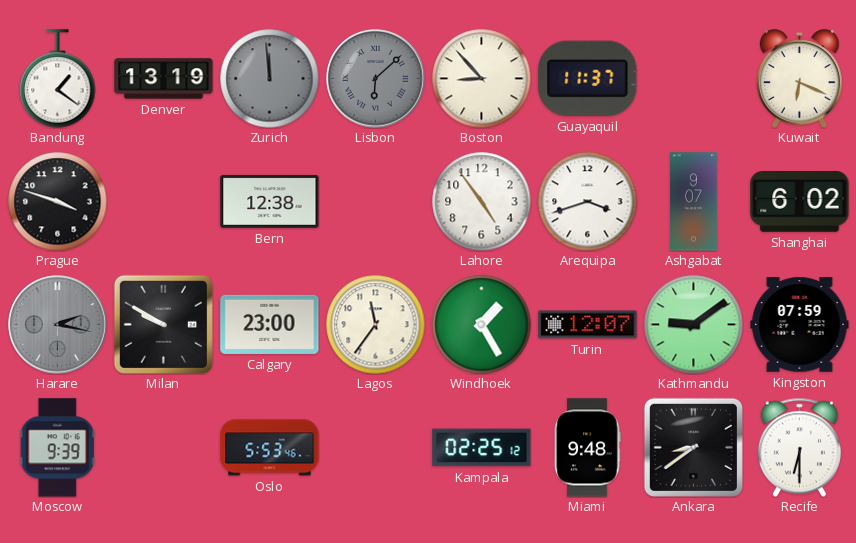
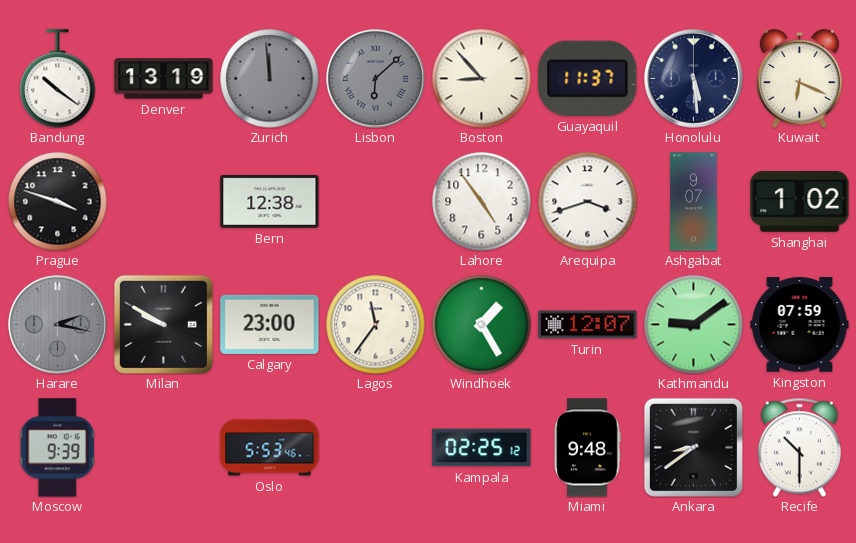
Bandung: 1:21 -> 10:21 (58, 79)
Honolulu: none -> 5:29 (694, 79)
Shanghai: 6:02 -> 1:02 (800, 202)
Recife: 6:30 -> 10:30 (799, 447)
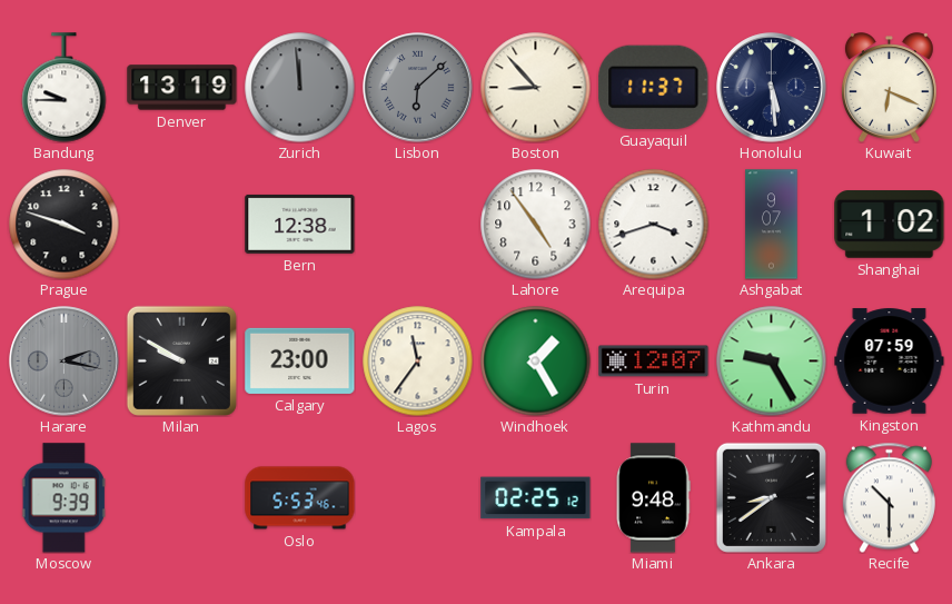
Bandung: 10:21 -> 9:45 (65, 88)
Kathmandu: 9:09 -> 9:25 (772, 362)
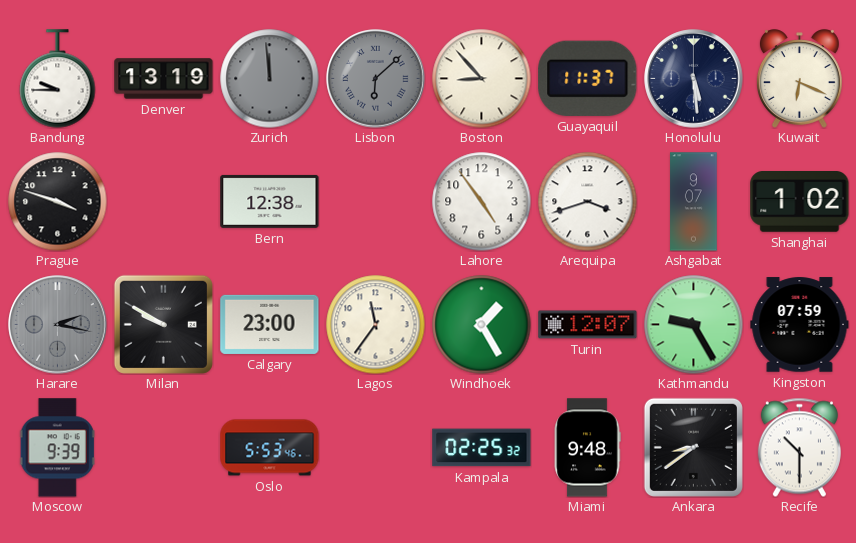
Kampala: 02:25:12 -> 02:25:32 (482, 448)
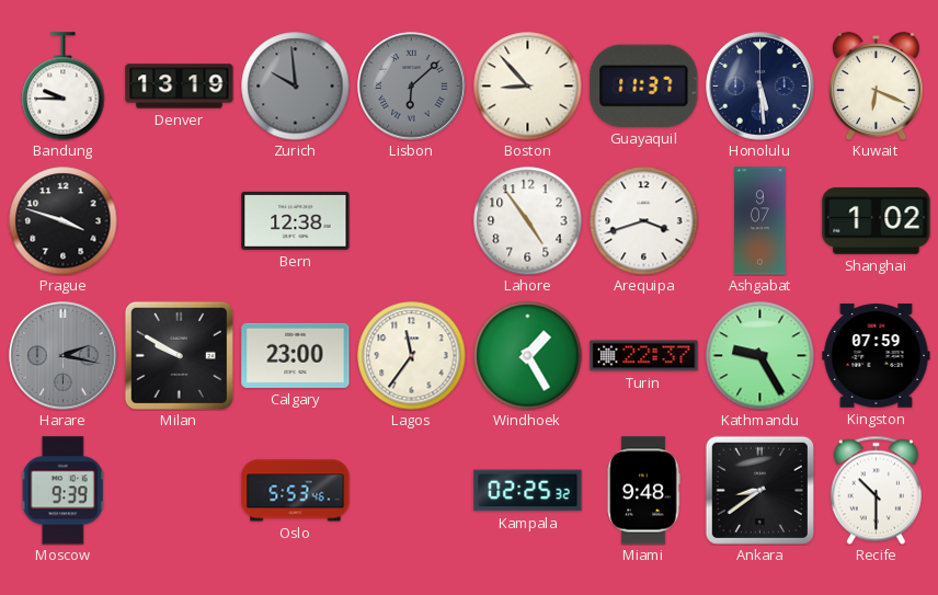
Zurich: 11:59 -> 9:59 (296, 87)
Turin: 12:07 -> 22:37 (644, 356)
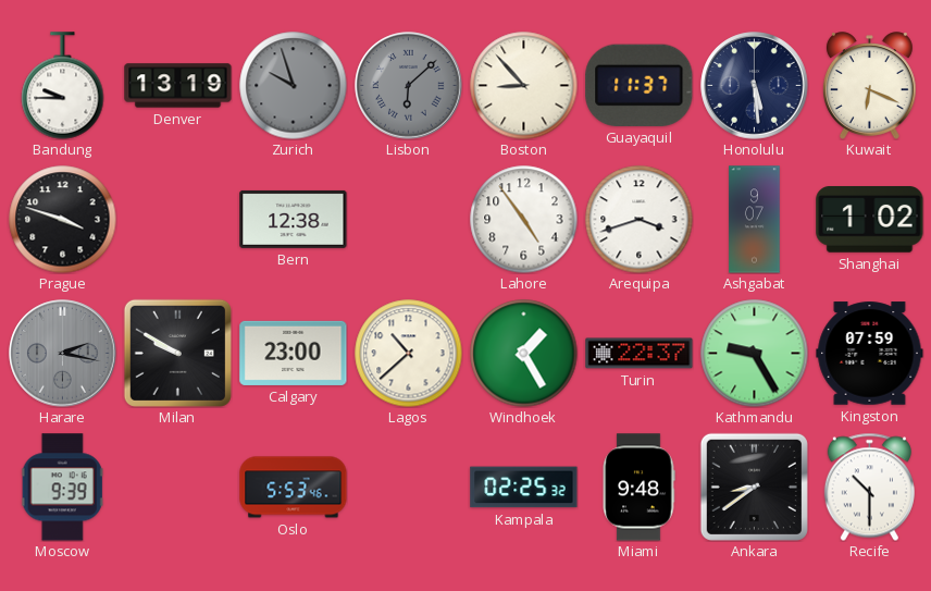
Zurich: 9:59 -> 9:57 (294, 86)
Lagos: 11:36 -> 10:38 (409, 354)
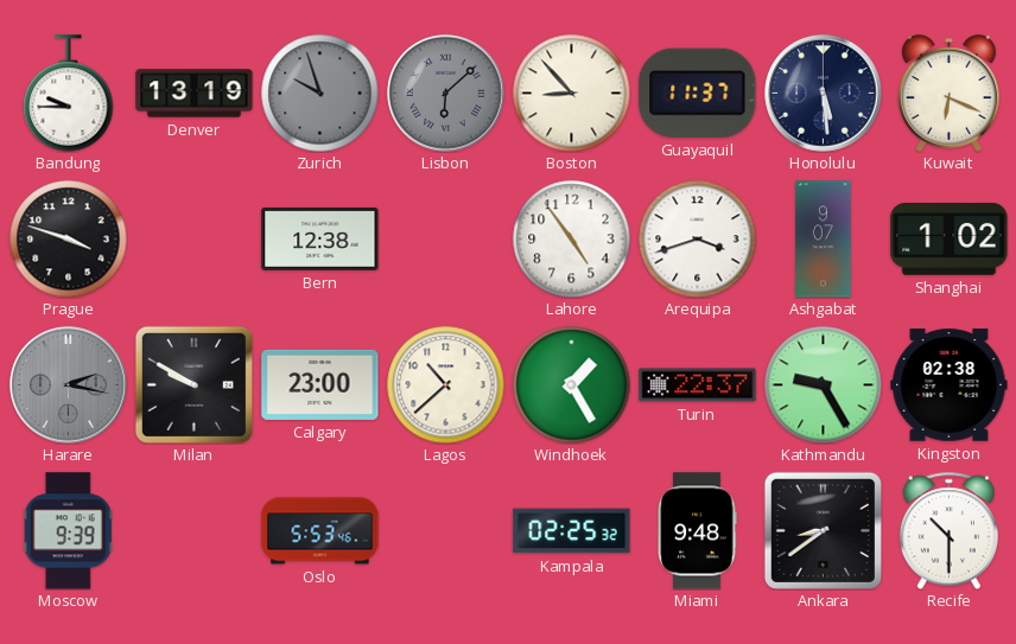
Kingston: 07:59 -> 02:38 (950, 385)
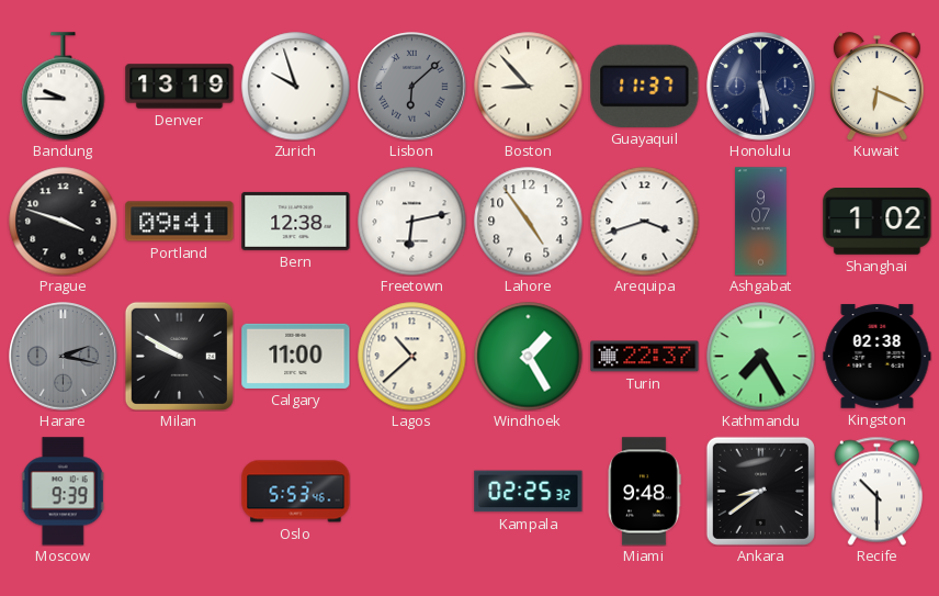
Zurich dial: grey -> white (296, 87)
Portland: none -> 09:41 (180, 222)
Freetown: none -> 6:13 (412, 222)
Calgary: 23:00 -> 11:00 (296, 356)
Kathmandu: 9:25 -> 7:25 (761, 357)
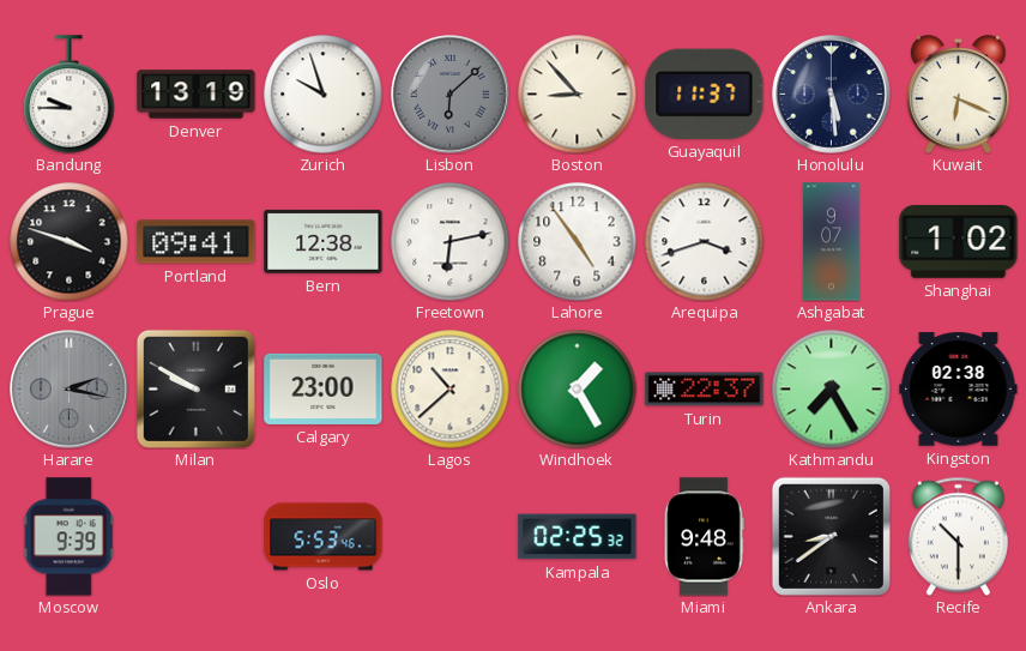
Calgary: 11:00 -> 23:00 (324, 388)
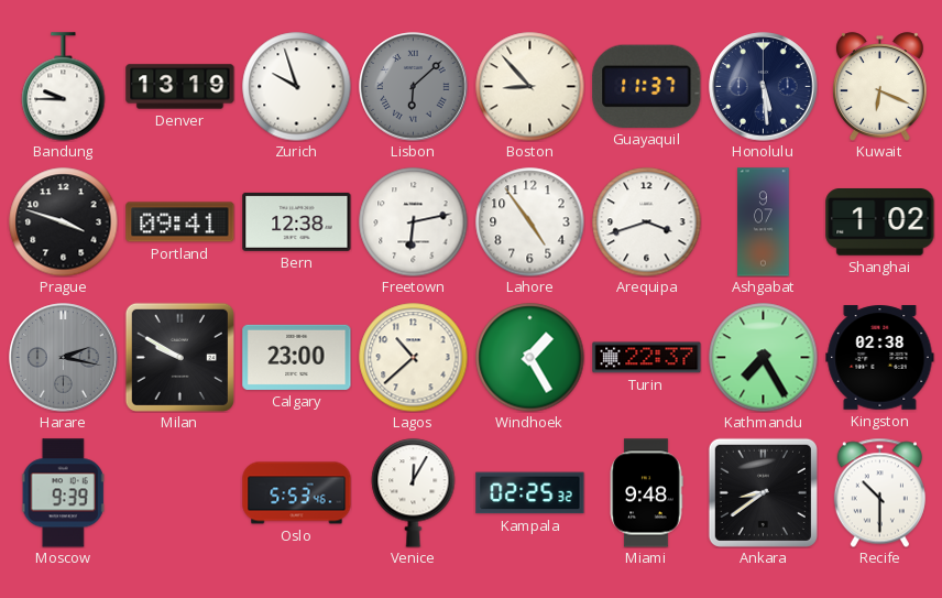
Venice: none -> 12:05 (414, 493)
